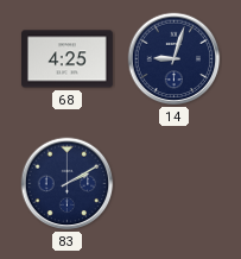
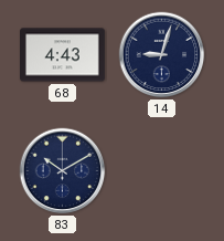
68: 4:25 -> 4:43 (63, 55)
83: 2:10 -> 10:10 (63, 171)
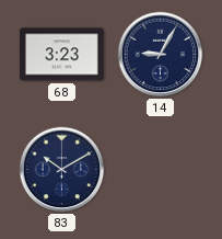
68: 4:43 -> 3:23 (62, 55)
14: 9:03 -> 9:05 (161, 55)
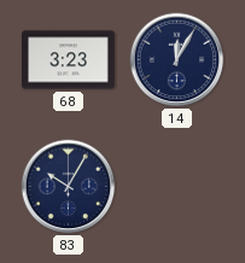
14: 9:05 -> 12:05 (177, 60)
83: 10:10 -> 10:05 (69, 187)
